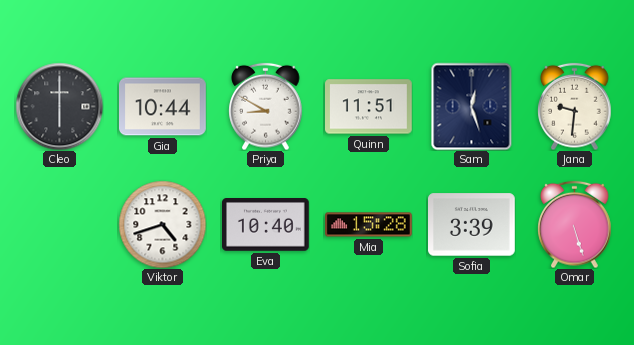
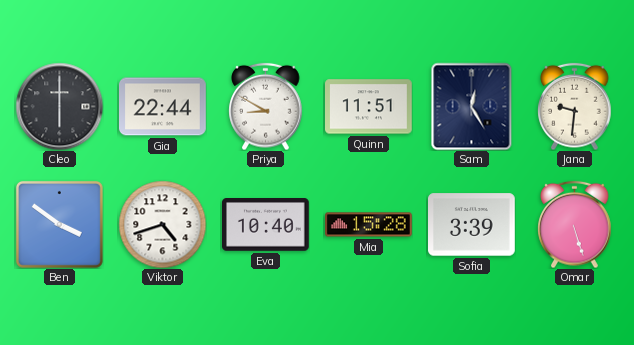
Gia: 10:44 -> 22:44 (163, 107)
Sam: 12:27 -> 12:25 (472, 106)
Ben: none -> 3:51 (59, 224)
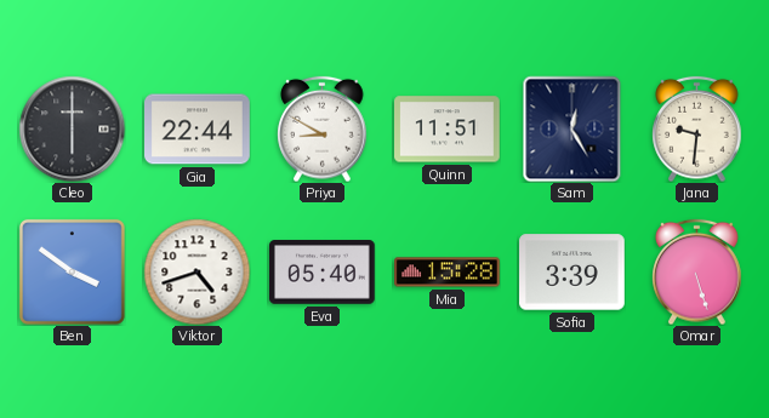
Eva: 10:40 -> 05:40 (323, 273)
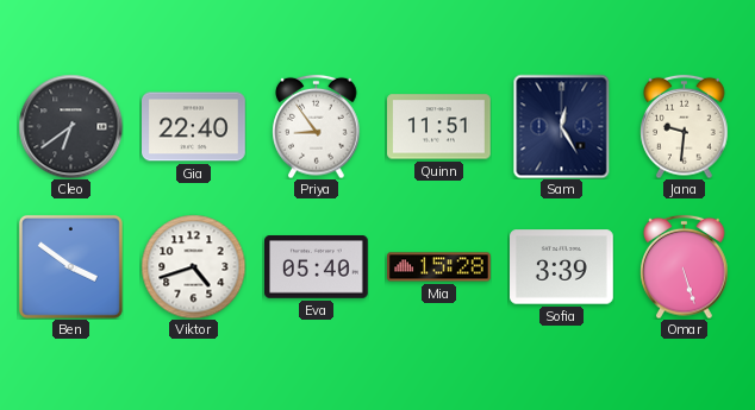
Cleo: 6:00 -> 6:39 (70, 126)
Gia: 22:44 -> 22:40 (194, 127)
Priya: 8:50 -> 8:54 (317, 126)
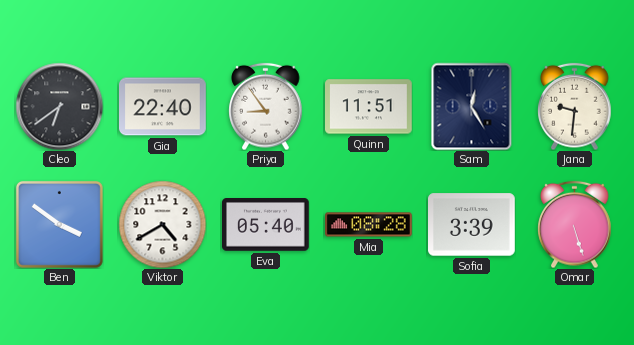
Viktor: 4:42 -> 4:40 (162, 224)
Mia: 15:28 -> 08:28 (369, 225)
